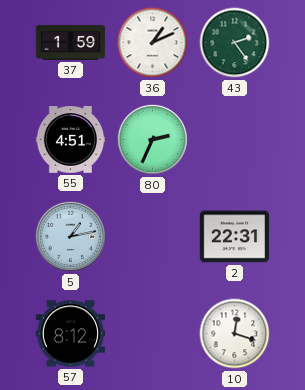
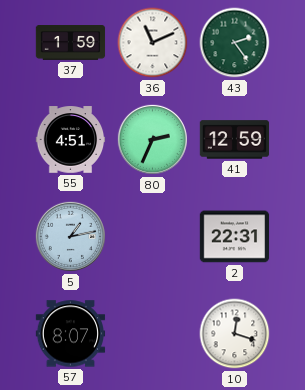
36: 1:11 -> 11:11 (153, 43)
41: none -> 12:59 (235, 140)
57: 8:12 -> 8:07 (71, 334)
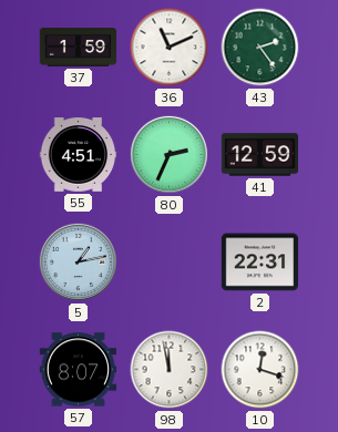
98: none -> 11:58 (170, 370)
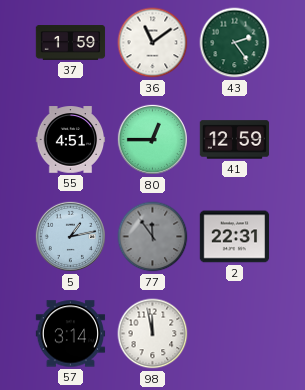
36: 11:11 -> 11:09 (153, 43)
80: 2:34 -> 12:45 (152, 139)
77: none -> 11:54 (153, 237)
57: 8:07 -> 3:14 (71, 334)
10: 12:18 -> none (260, 370)
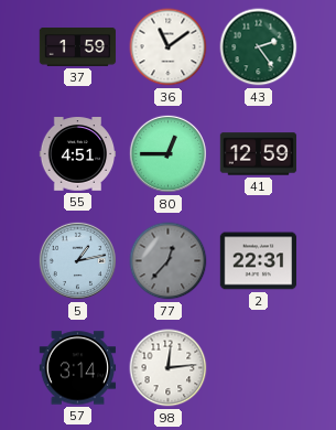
77: 11:54 -> 12:37 (169, 261)
98: 11:58 -> 12:14 (169, 368)
